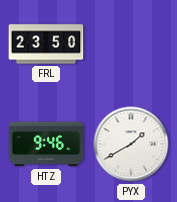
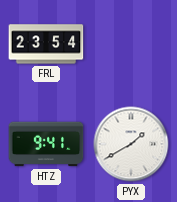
FRL: 23:50 -> 23:54 (46, 44)
HTZ: 9:46 -> 9:41 (46, 144)
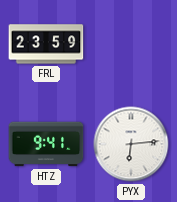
FRL: 23:54 -> 23:59 (46, 44)
PYX: 1:40 -> 6:14 (131, 144)
